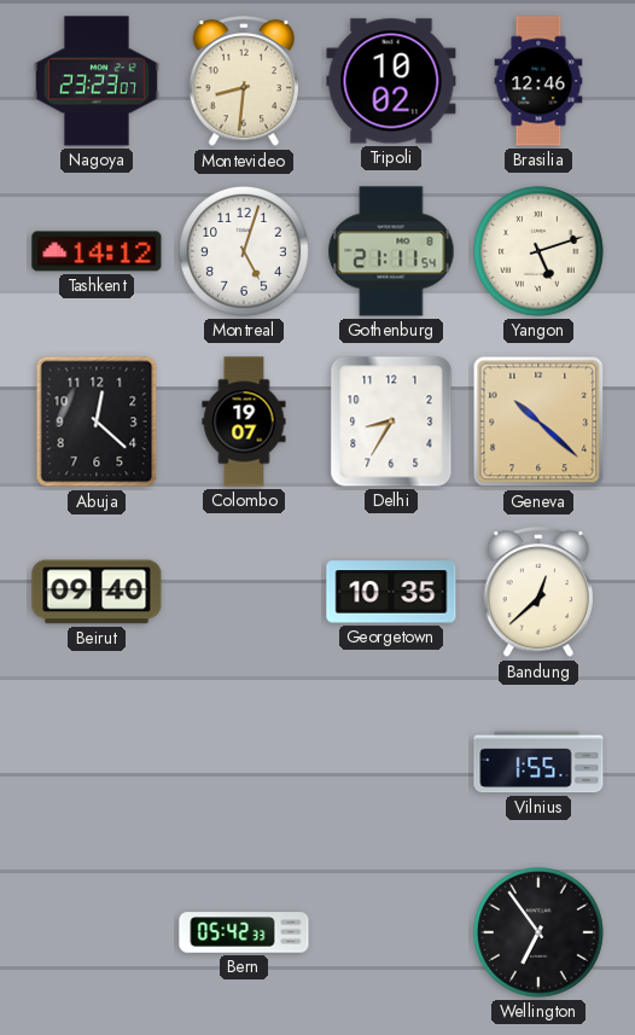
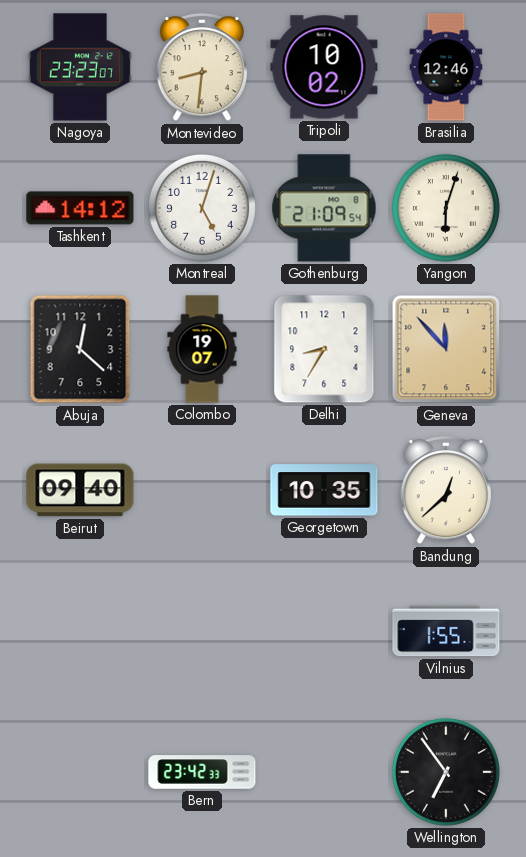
Gothenburg: 21:11 -> 21:09 (324, 208)
Yangon: 5:12 -> 6:03 (446, 208)
Geneva: 10:22 -> 11:53 (446, 349)
Bern: 05:42 -> 23:42 (202, 772)
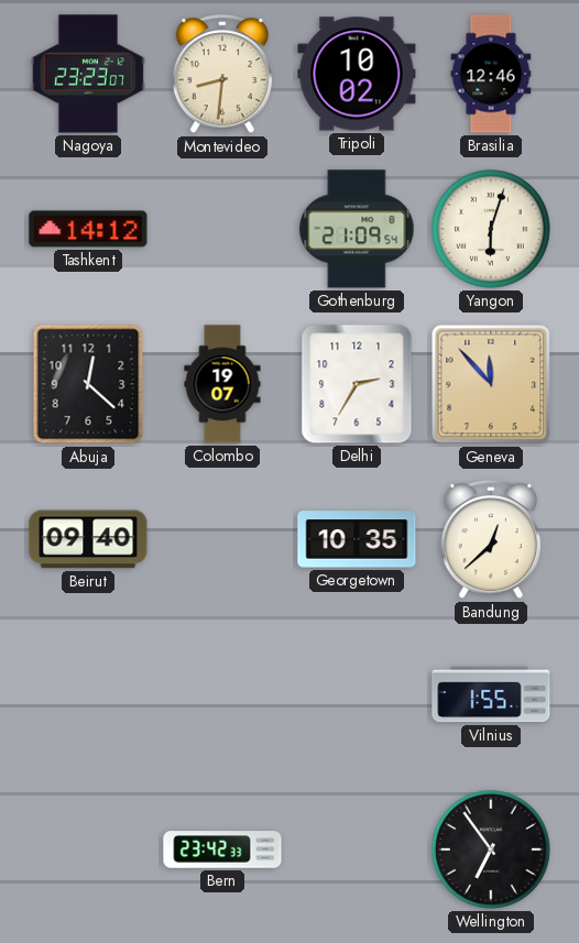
Montreal: 5:03 -> none (202, 208)
Delhi: 8:35 -> 2:35 (357, 384)
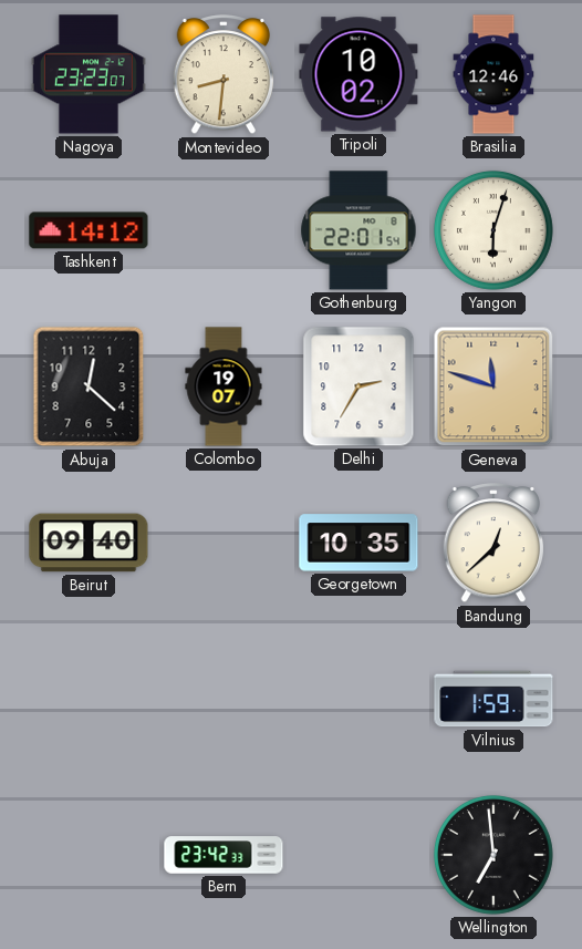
Gothenburg: 21:09 -> 22:01 (358, 230)
Geneva: 11:53 -> 11:48 (493, 386)
Vilnius: 1:55 -> 1:59 (493, 699)
Wellington: 6:54 -> 6:59 (493, 855)
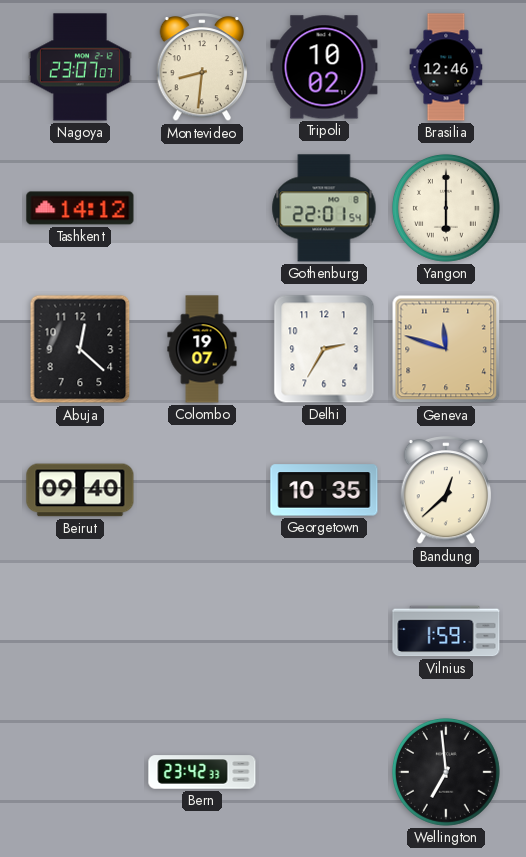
Nagoya: 23:23 -> 23:07 (80, 67)
Yangon: 6:03 -> 6:00 (446, 208)
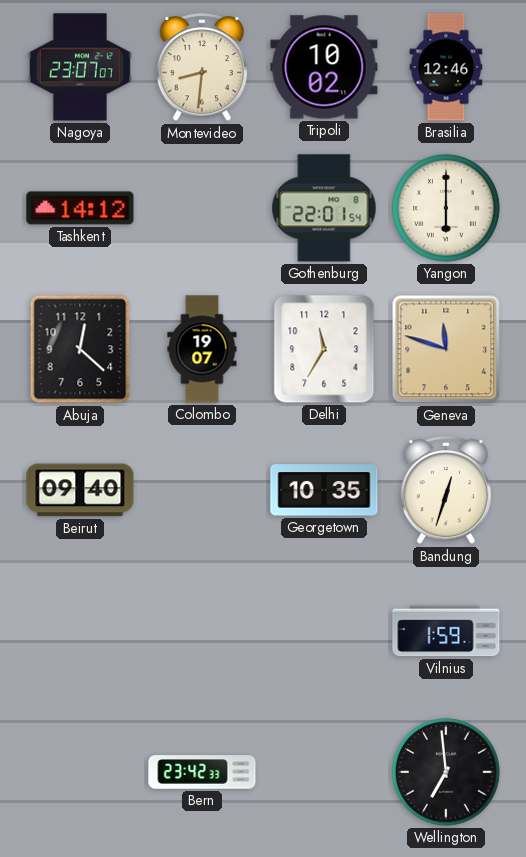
Delhi: 2:35 -> 11:35 (324, 349)
Bandung: 12:38 -> 12:33 (446, 491)
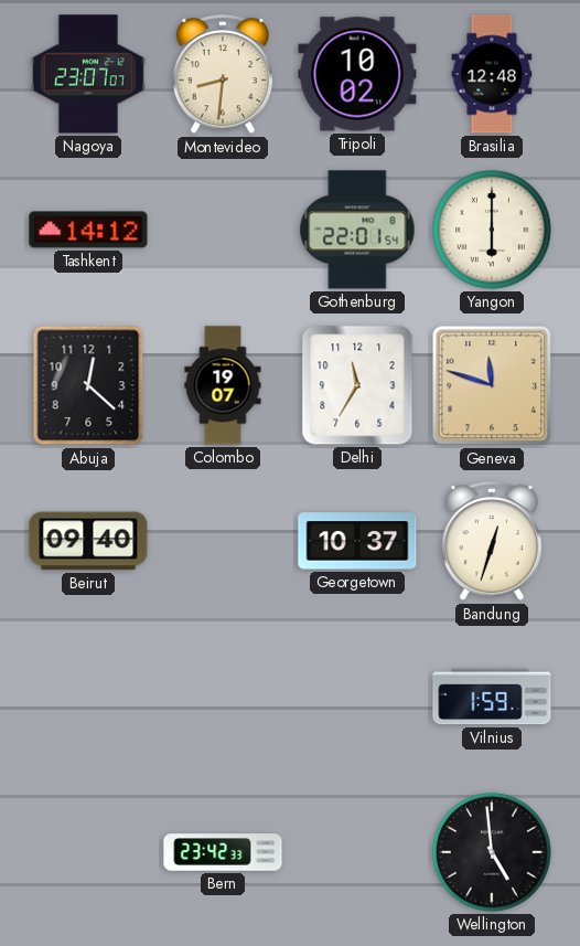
Brasilia: 12:46 -> 12:48 (492, 74)
Georgetown: 10:35 -> 10:37 (357, 541)
Wellington: 6:59 -> 4:59 (492, 852)
